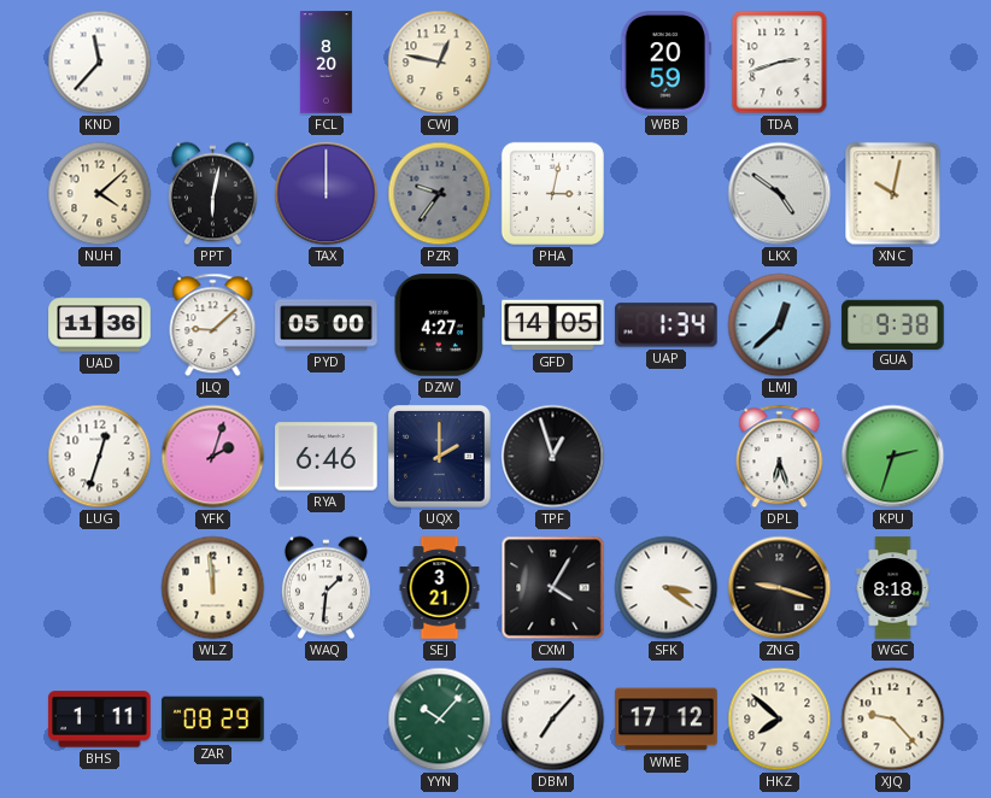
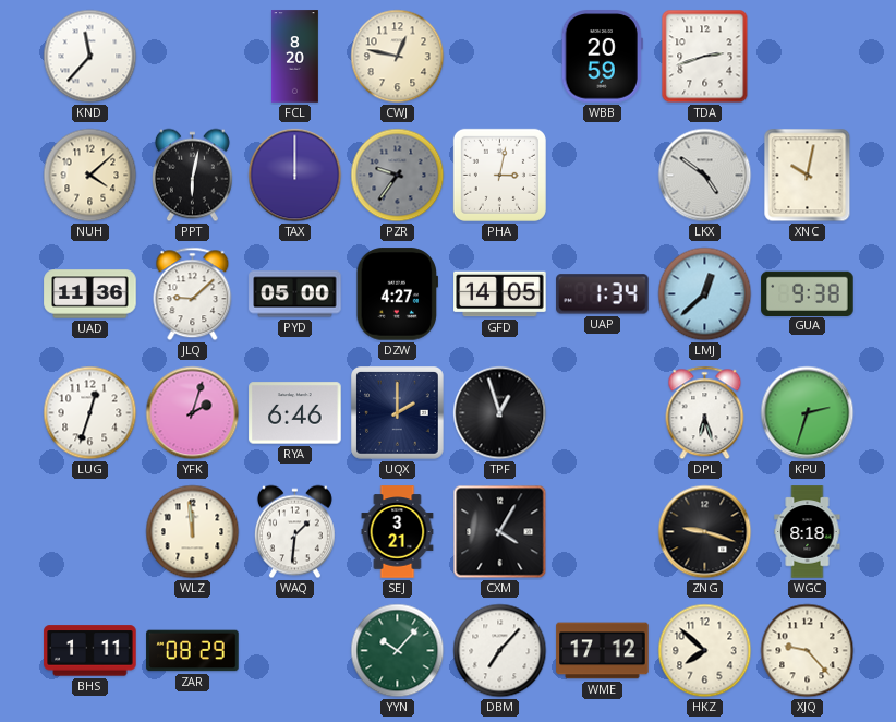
SFK: 3:21 -> none (667, 588)
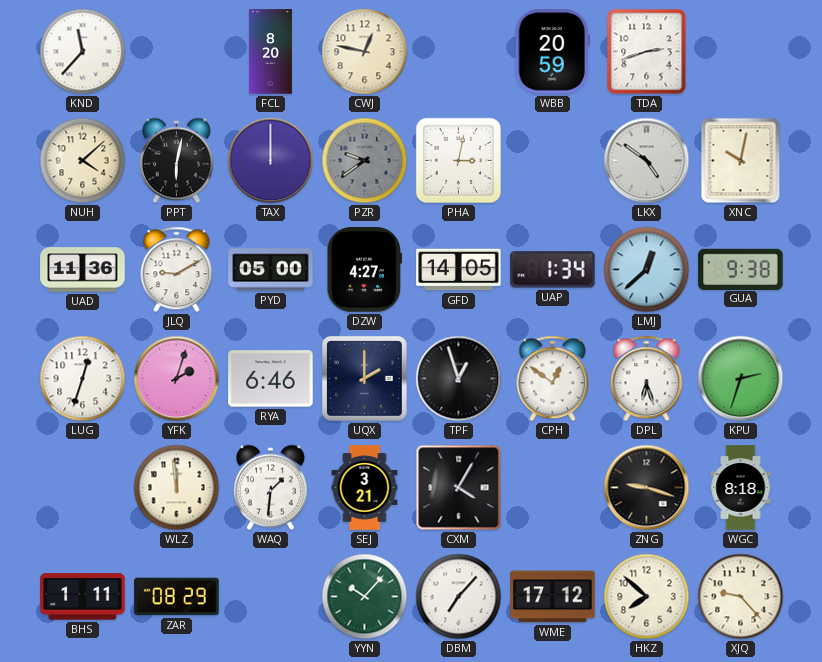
PZR: 9:36 -> 9:39 (365, 161)
JLQ: 9:08 -> 9:10 (177, 270)
CPH: none -> 12:51 (553, 379)
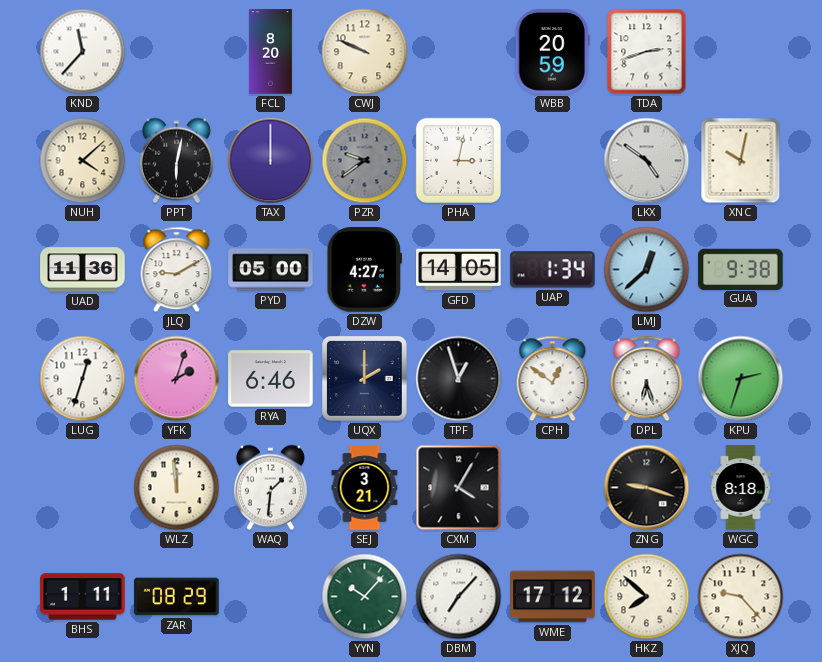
CWJ: 12:47 -> 9:49 (365, 52)
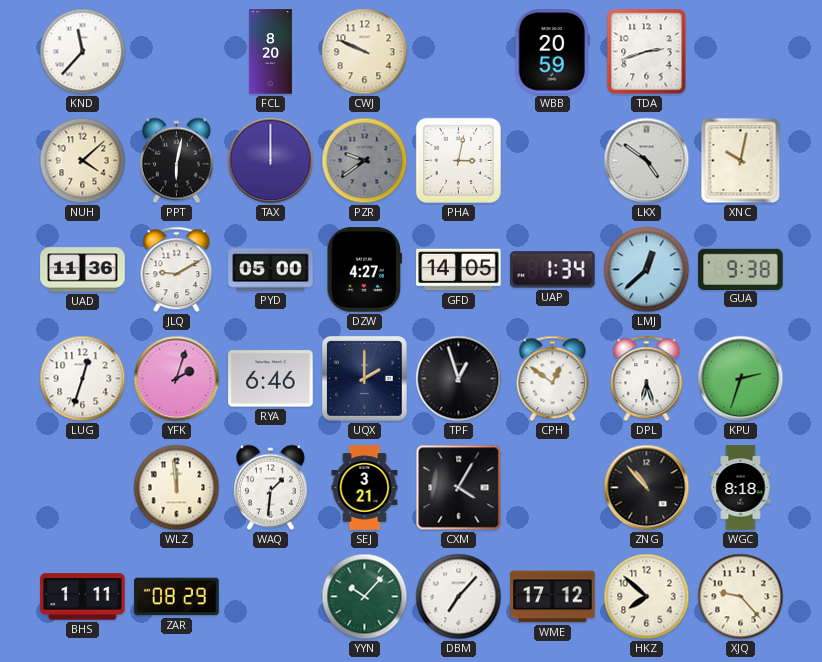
ZNG: 9:18 -> 10:53 (647, 488)
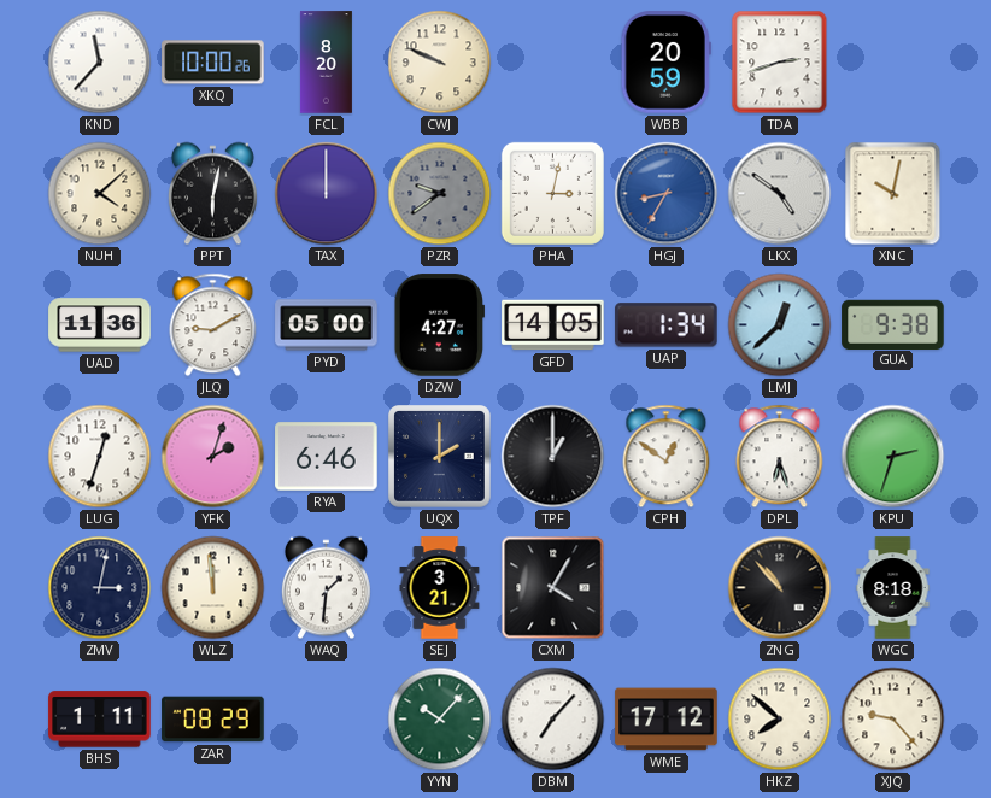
XKQ: none -> 10:00 (213, 63)
HGJ: none -> 8:35 (667, 194)
TPF: 12:57 -> 1:00 (553, 457)
ZMV: none -> 3:02 (100, 588)
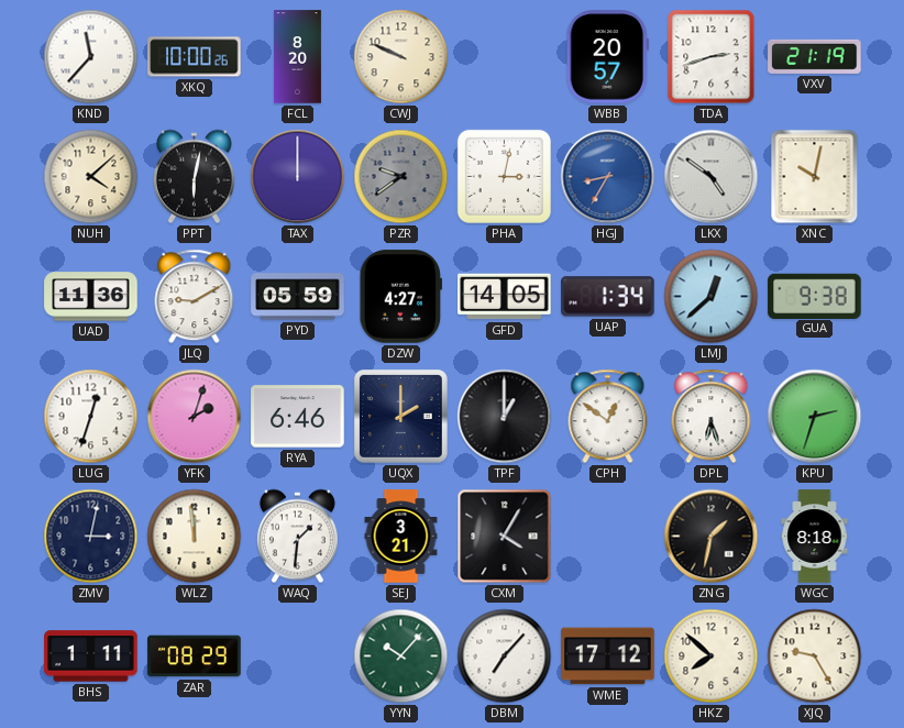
WBB: 20:59 -> 20:57 (607, 57)
VXV: none -> 21:19 (815, 56)
PYD: 05:00 -> 05:59 (298, 297)
ZNG: 10:53 -> 1:32 (712, 537)
XJQ: 9:23 -> 9:25 (815, 657)
